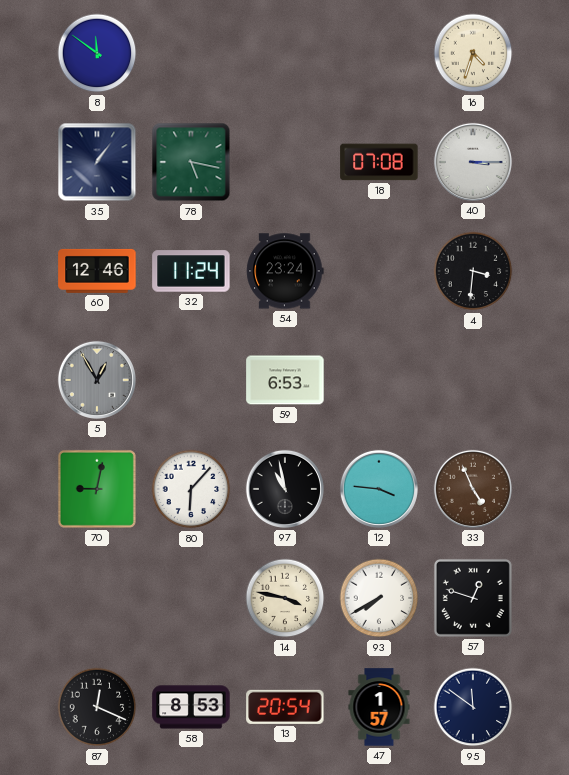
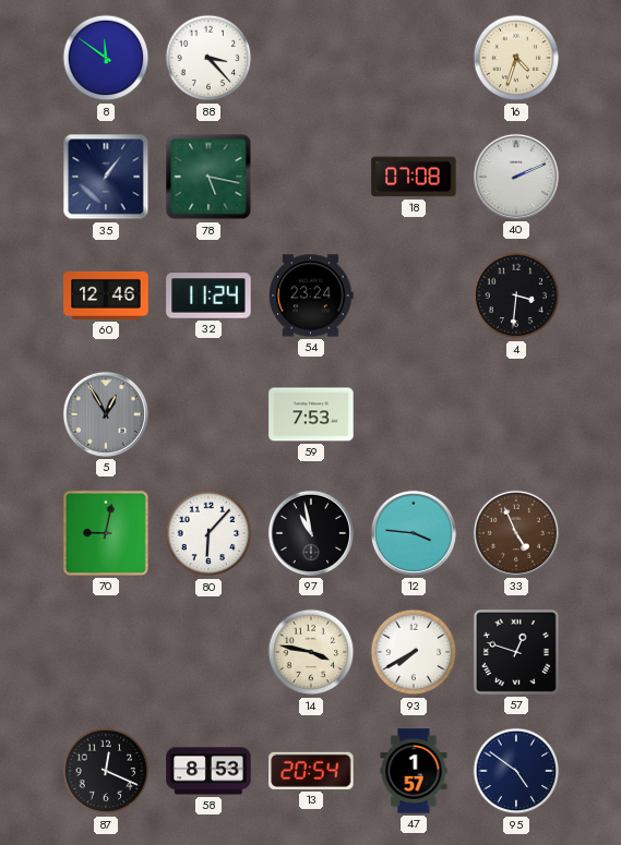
88: none -> 3:23 (208, 58)
40: 3:15 -> 2:11 (516, 177)
59: 6:53 -> 7:53 (311, 414)
95: 11:51 -> 4:51 (516, 771)
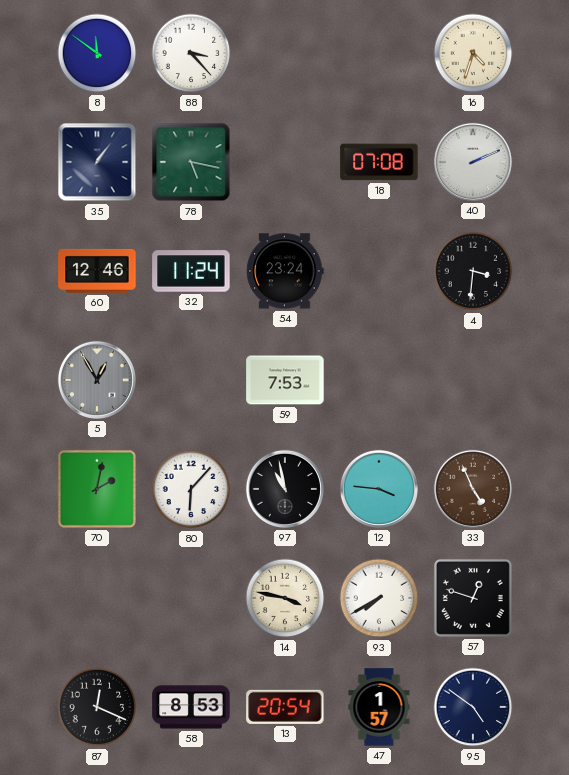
70: 9:02 -> 2:02 (97, 489)
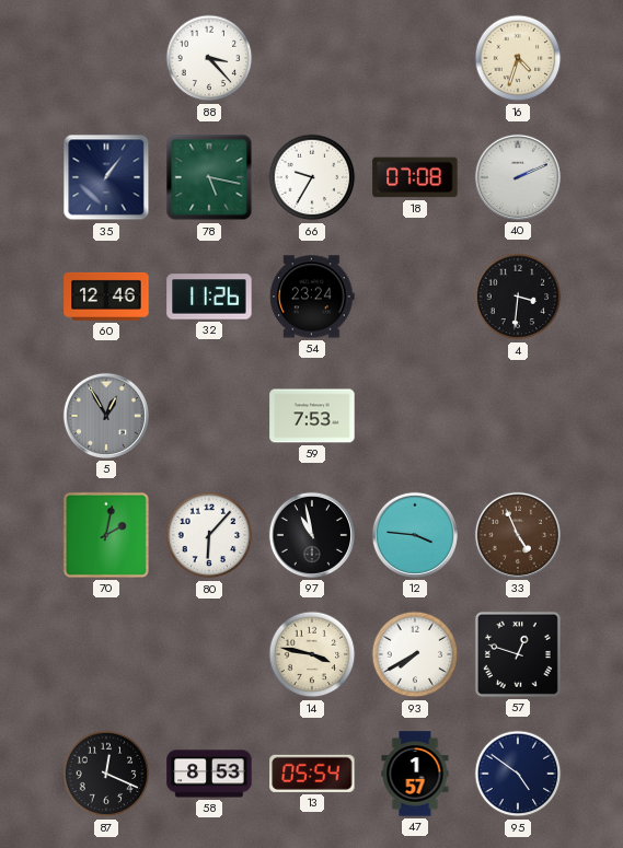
8: 11:51 -> none (97, 53)
66: none -> 9:35 (312, 177)
32: 11:24 -> 11:26 (209, 297)
13: 20:54 -> 05:54 (312, 774)
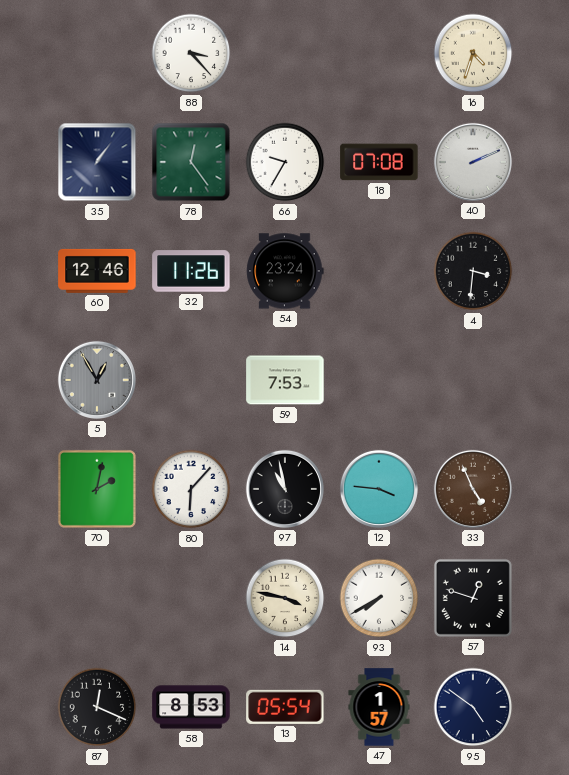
78: 5:17 -> 12:24 (191, 162)
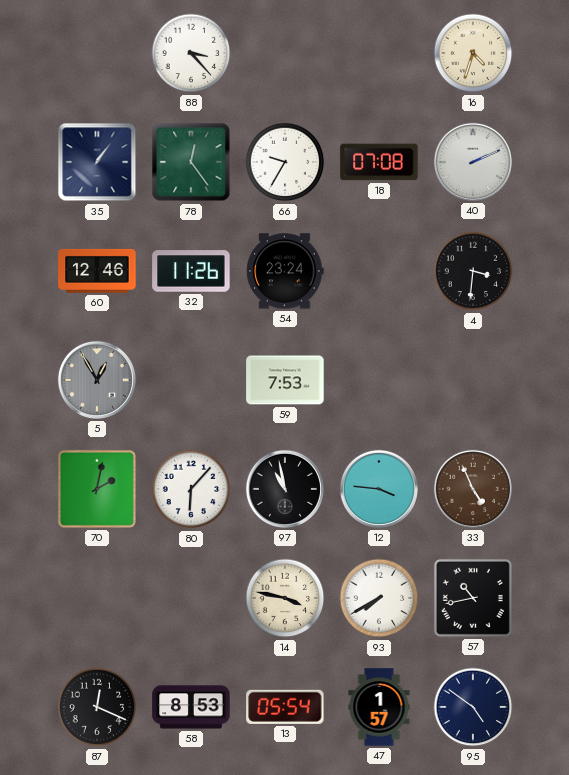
57: 12:48 -> 10:43 (473, 598)
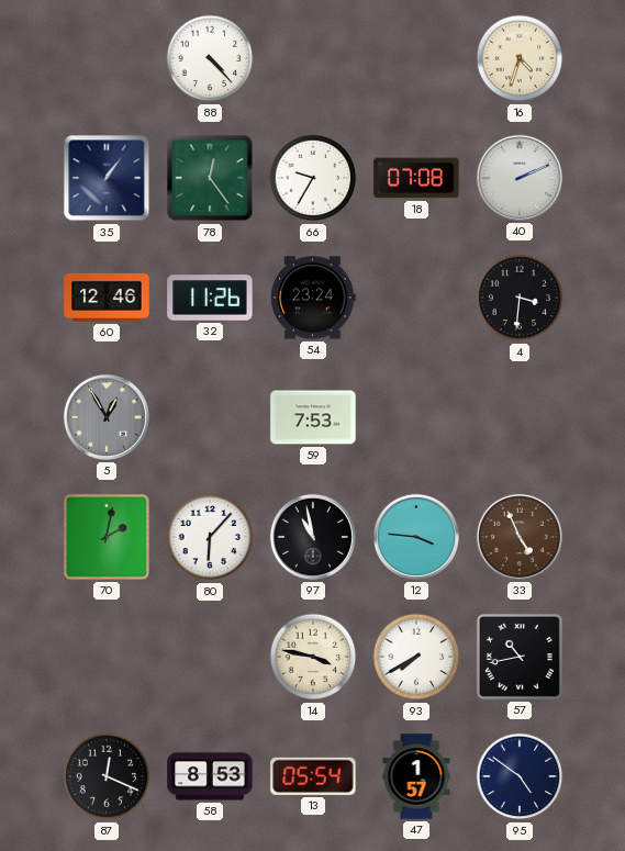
88: 3:23 -> 4:23 (210, 58)
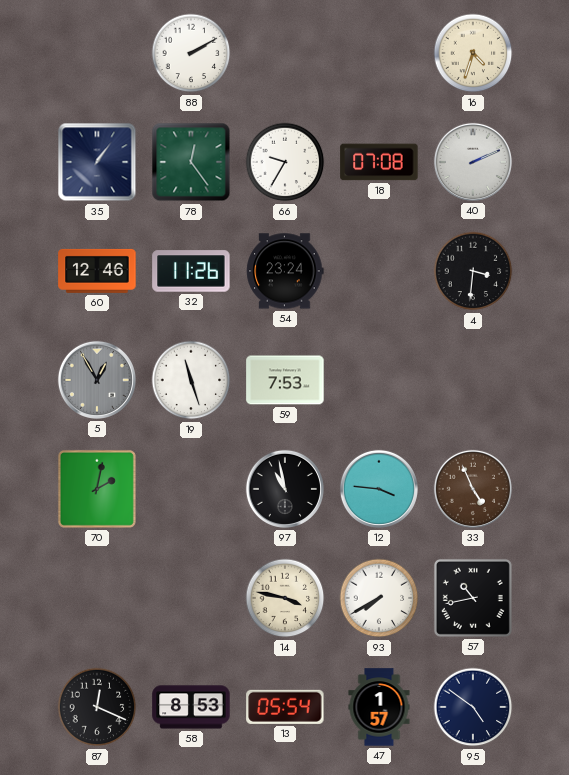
88: 4:23 -> 2:10 (191, 53)
19: none -> 11:27 (191, 380)
80: 6:07 -> none (210, 537)
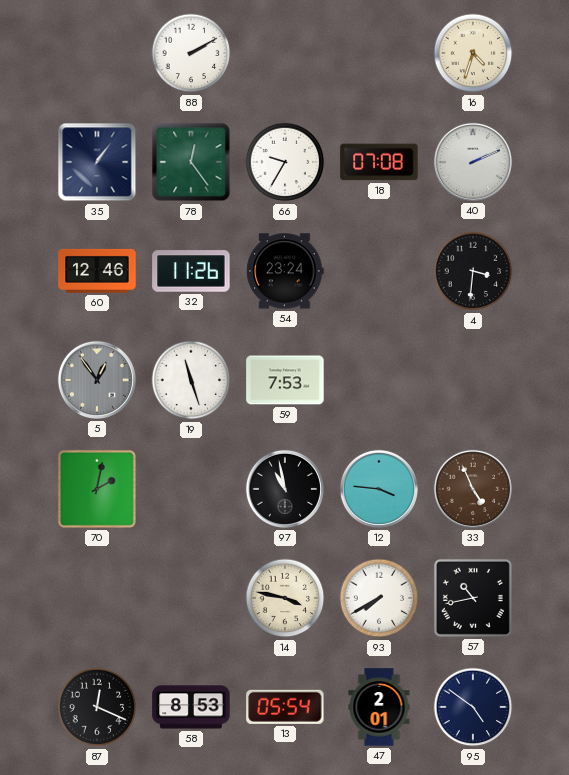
5: 12:55 -> 12:54 (97, 380)
47: 1:57 -> 2:01 (379, 707)
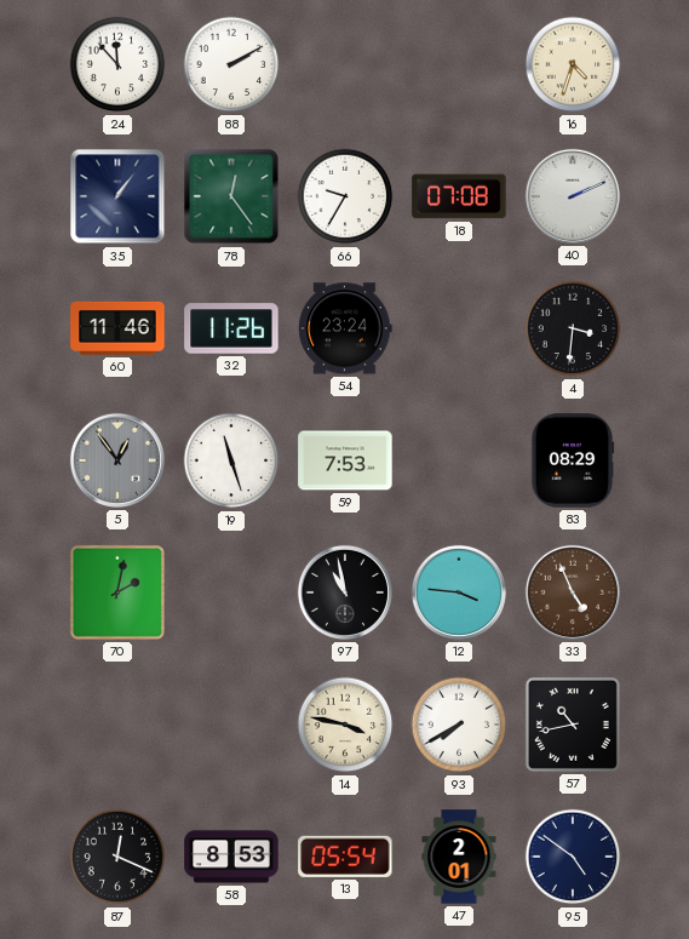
24: none -> 11:53 (117, 64)
60: 12:46 -> 11:46 (117, 328)
83: none -> 08:29 (573, 460)
